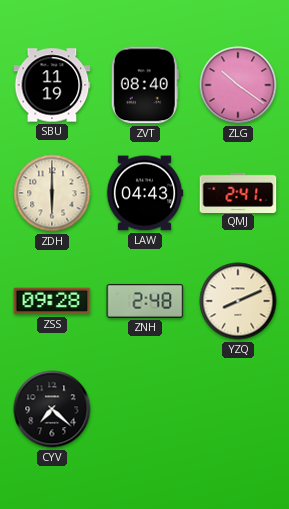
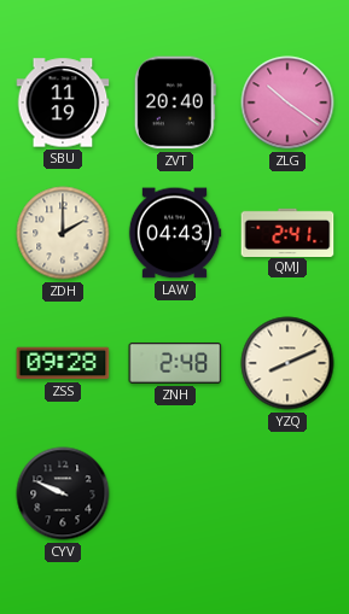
ZVT: 08:40 -> 20:40 (175, 103)
ZDH: 6:00 -> 2:00 (63, 233)
CYV: 7:22 -> 9:49 (63, 493)
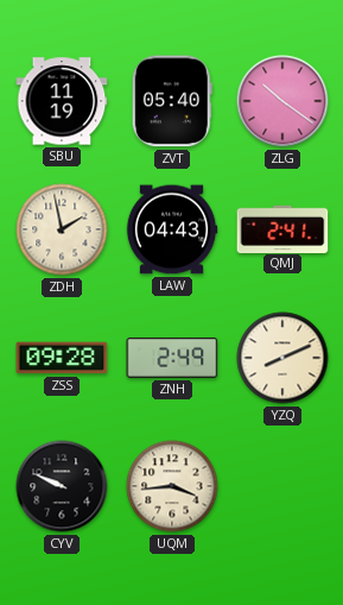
ZVT: 20:40 -> 05:40 (172, 101)
ZDH: 2:00 -> 1:58 (62, 229)
ZNH: 2:48 -> 2:49 (172, 358)
UQM: none -> 3:44 (172, 486)
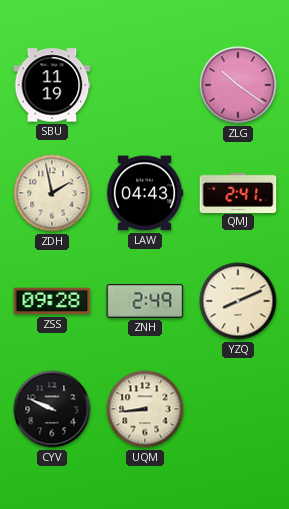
ZVT: 05:40 -> none (172, 101)
UQM: 3:44 -> 8:44 (145, 409)
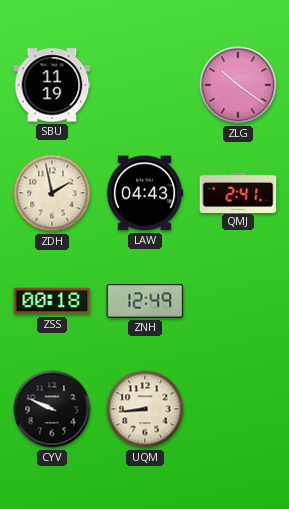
ZSS: 09:28 -> 00:18 (52, 301)
ZNH: 2:49 -> 12:49 (145, 301)
YZQ: 8:11 -> none (238, 301)
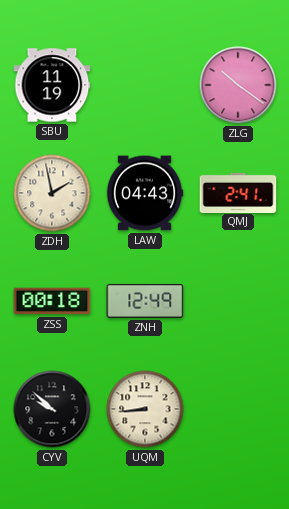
CYV: 9:49 -> 9:52 (52, 409)
